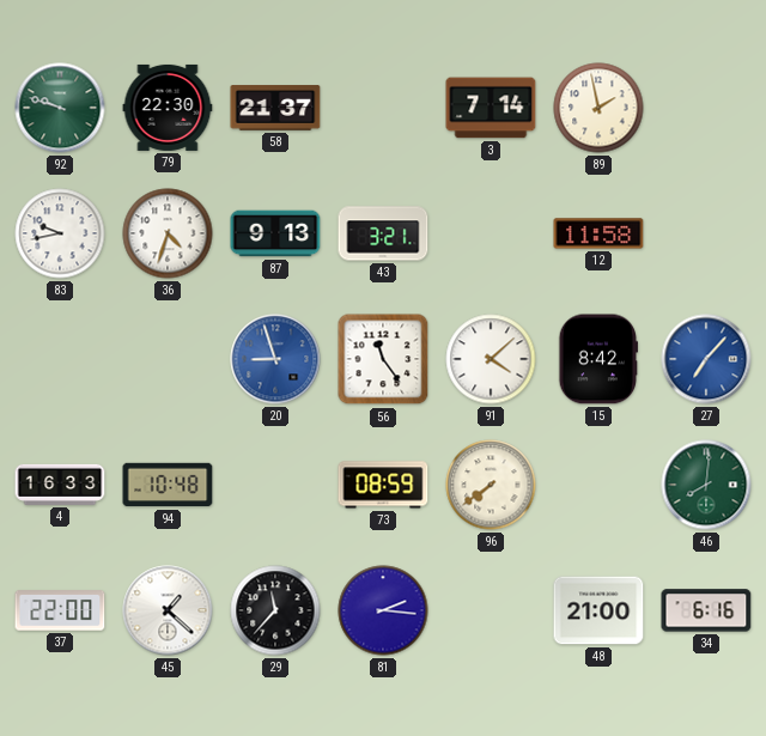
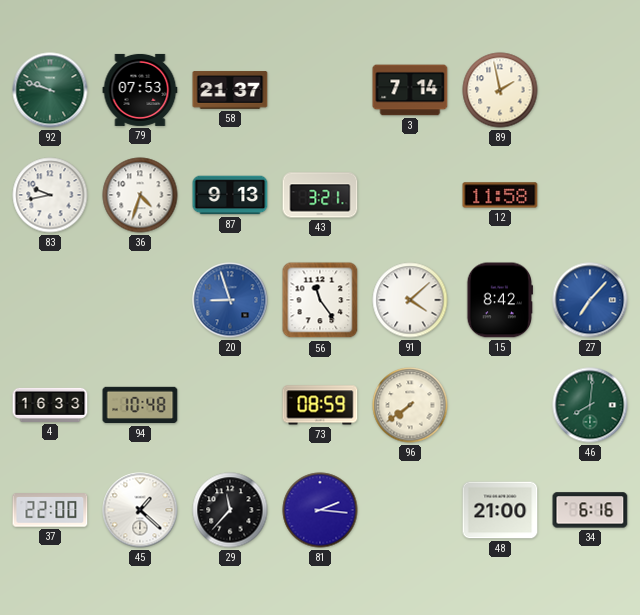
79: 22:30 -> 07:53 (140, 90)
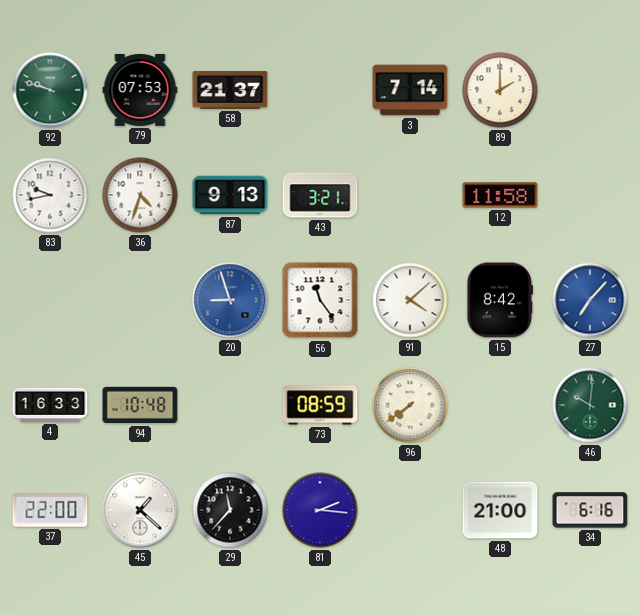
89: 1:58 -> 2:00 (500, 90)
46: 8:01 -> 10:01 (590, 405)
